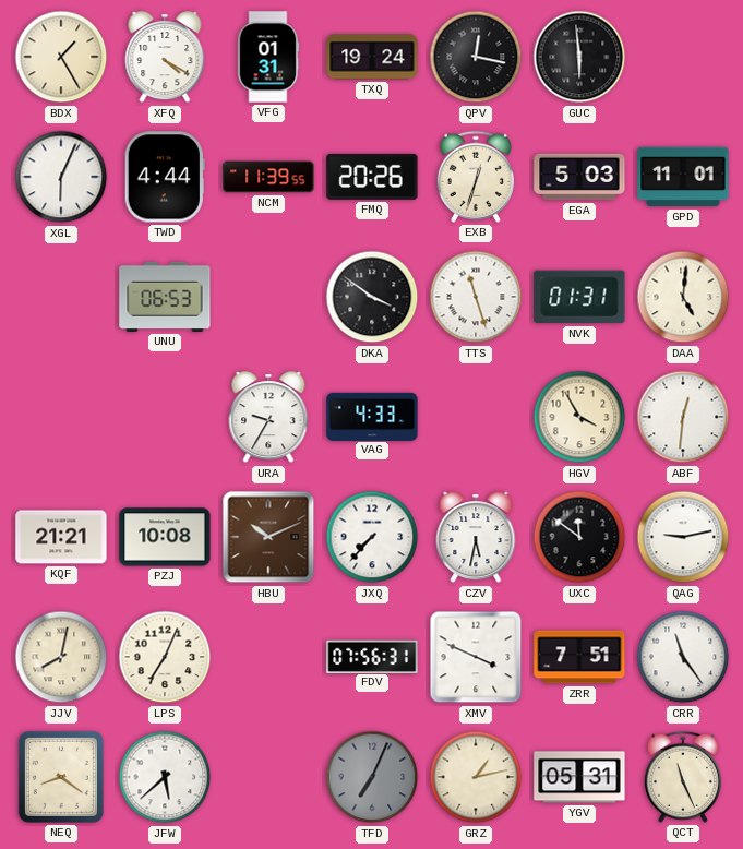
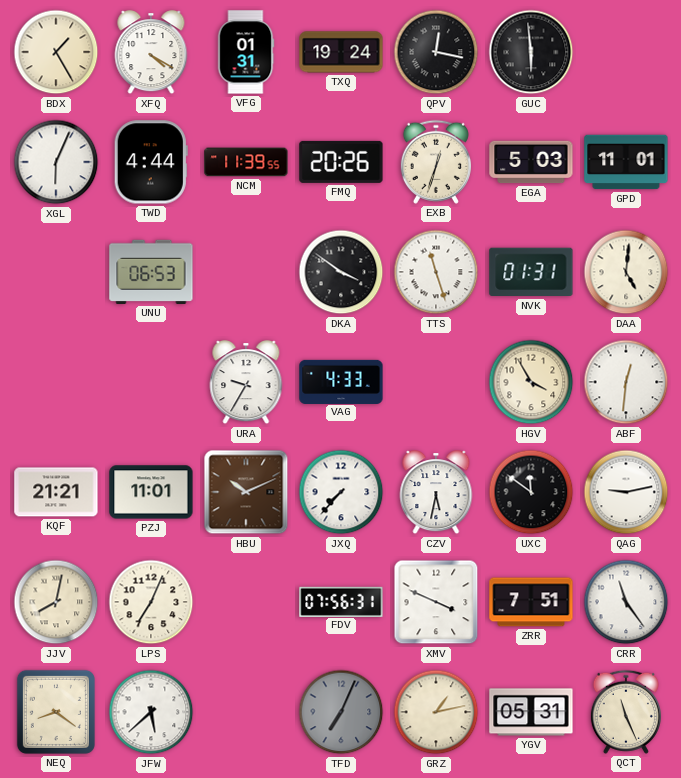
PZJ: 10:08 -> 11:01 (151, 492)
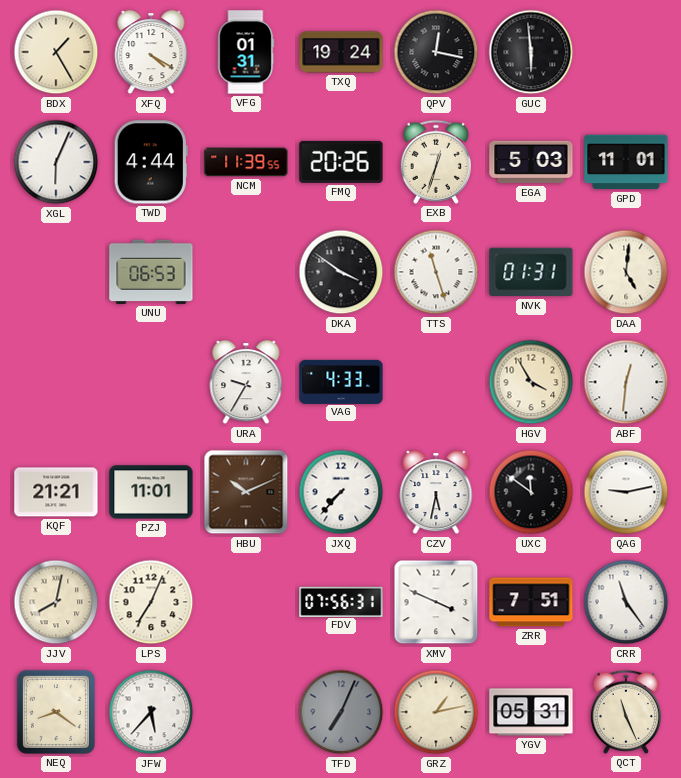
JFW: 5:38 -> 5:37 (151, 712)
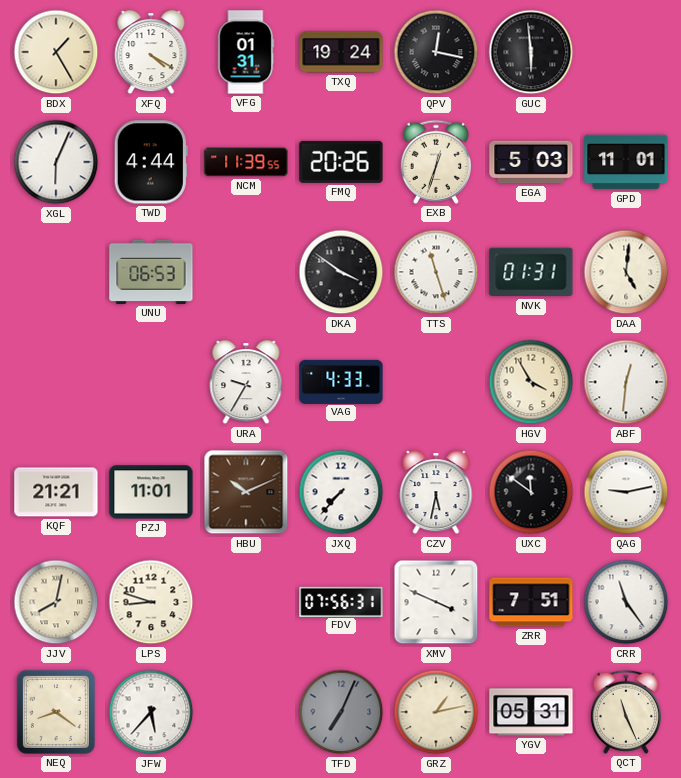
LPS: 7:04 -> 8:48 (151, 602)
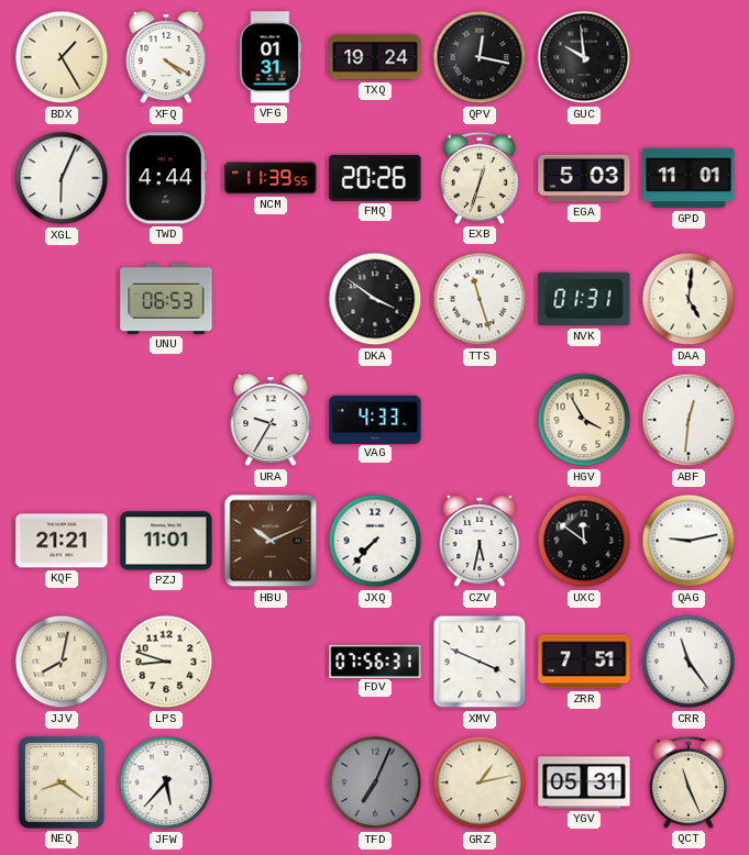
GUC: 5:59 -> 9:59 (584, 57)
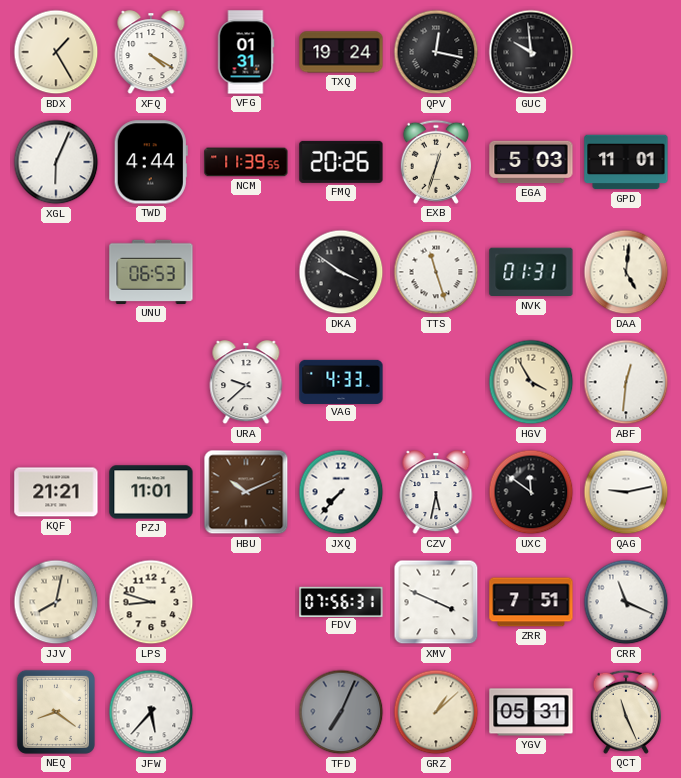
URA: 9:35 -> 9:38 (246, 383)
CRR: 11:24 -> 11:19 (626, 602)
GRZ: 1:13 -> 1:08 (436, 712)
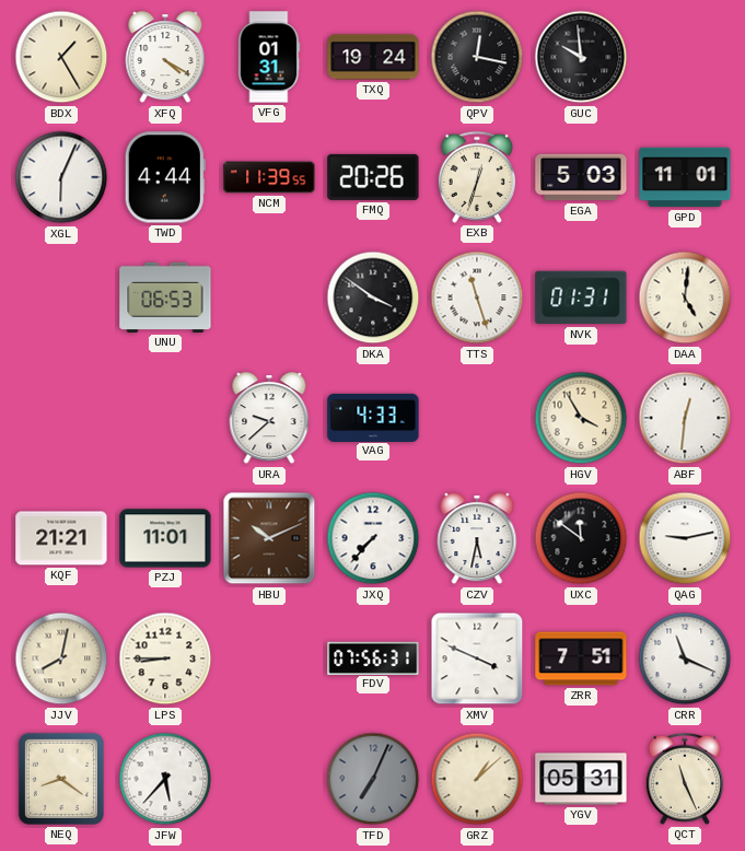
LPS: 8:48 -> 8:45 (165, 658)
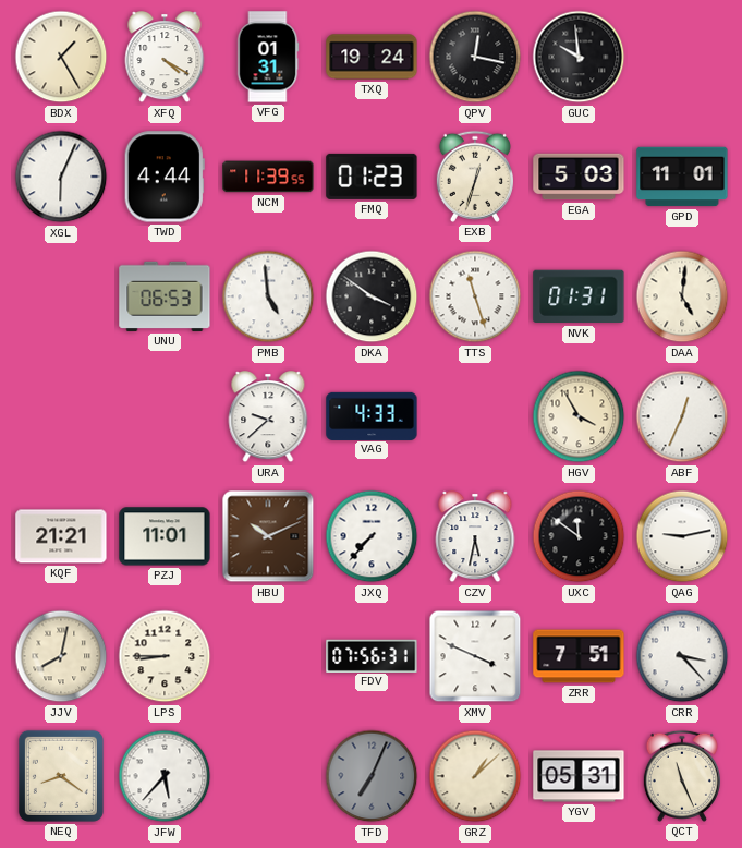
FMQ: 20:26 -> 01:23 (372, 177)
PMB: none -> 4:59 (268, 296)
ABF: 12:31 -> 12:34 (682, 416)
CRR: 11:19 -> 3:23 (682, 656)
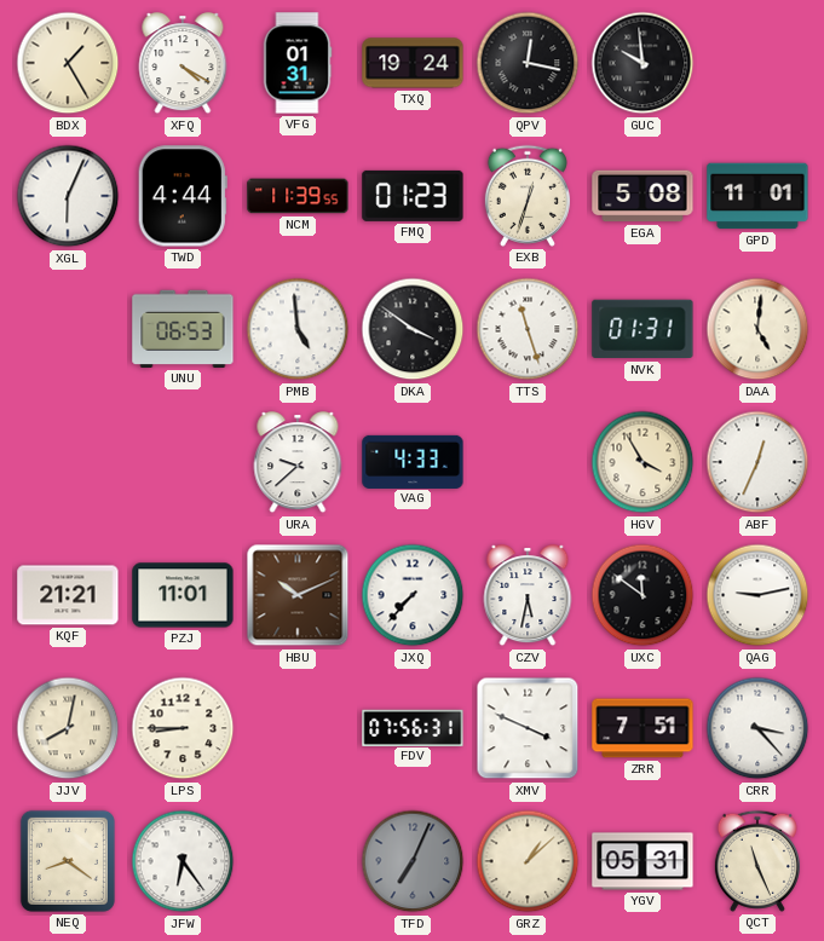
EGA: 5:03 -> 5:08 (643, 196)
JFW: 5:37 -> 6:24 (183, 861)
